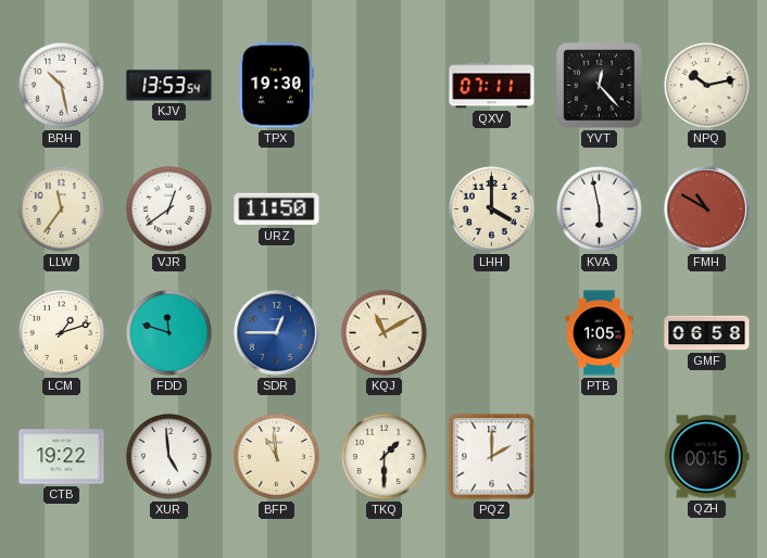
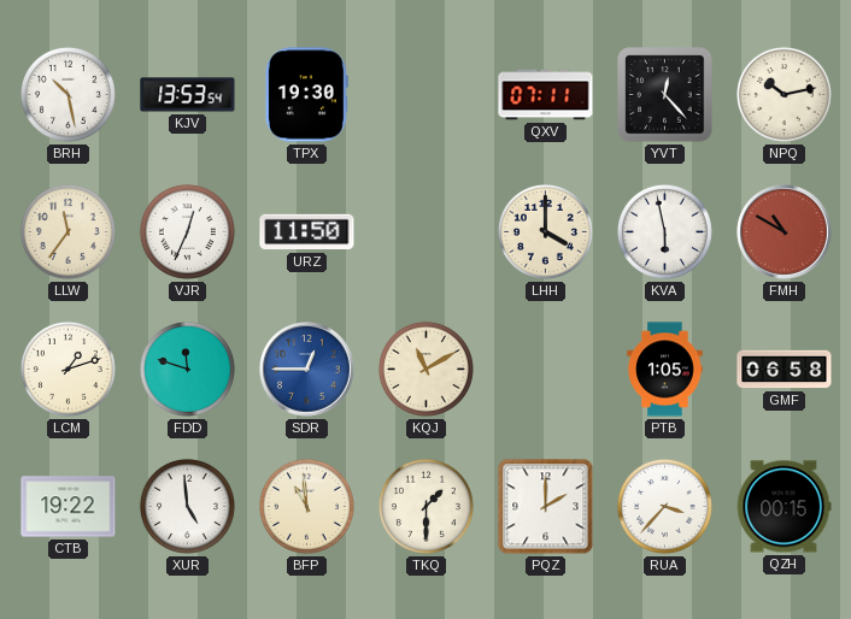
VJR: 12:39 -> 12:34 (187, 231)
RUA: none -> 3:37 (664, 506)
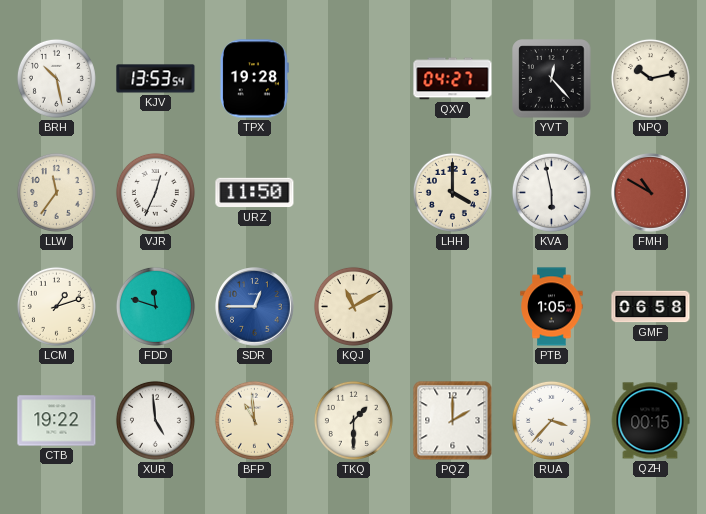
TPX: 19:30 -> 19:28 (254, 79)
QXV: 07:11 -> 04:27 (453, 79)
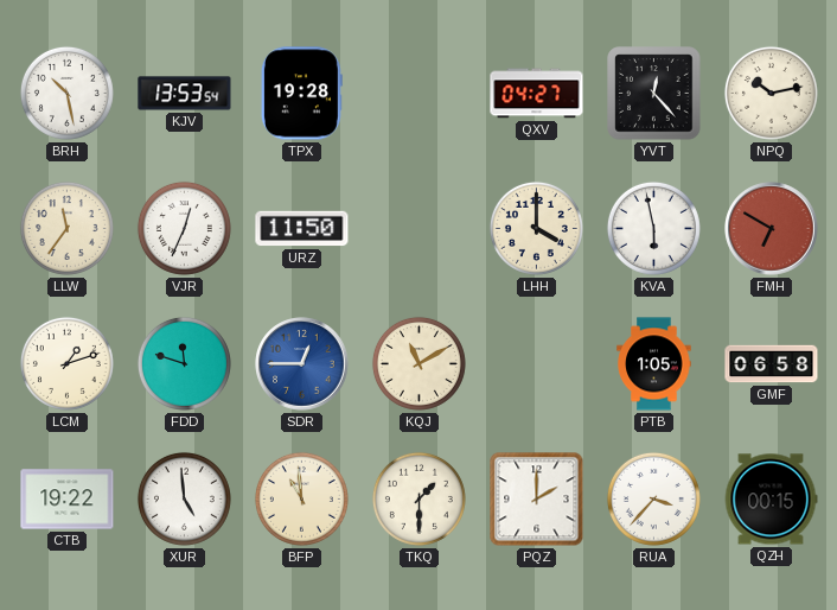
FMH: 10:50 -> 6:50 (772, 229)
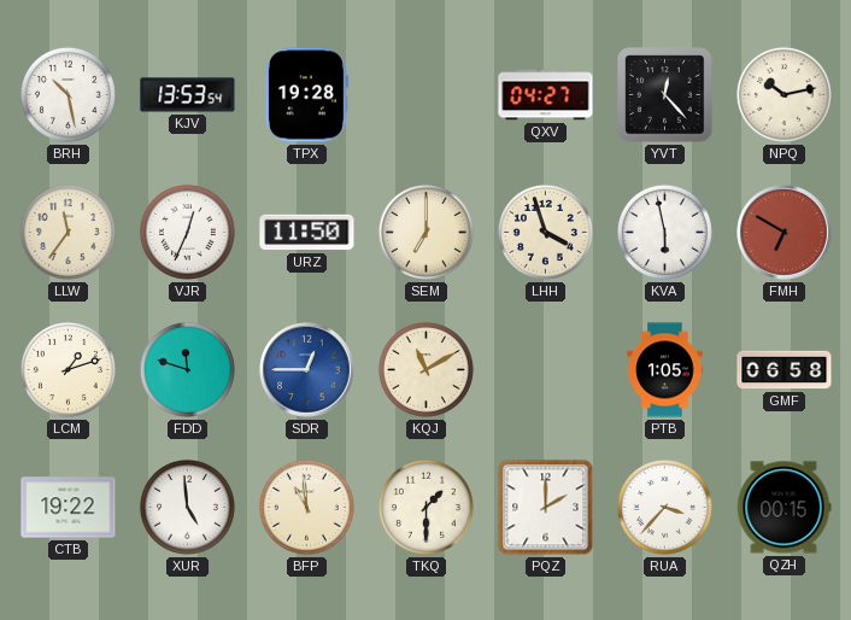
SEM: none -> 7:00 (425, 232)
LHH: 4:00 -> 3:57 (545, 232)
